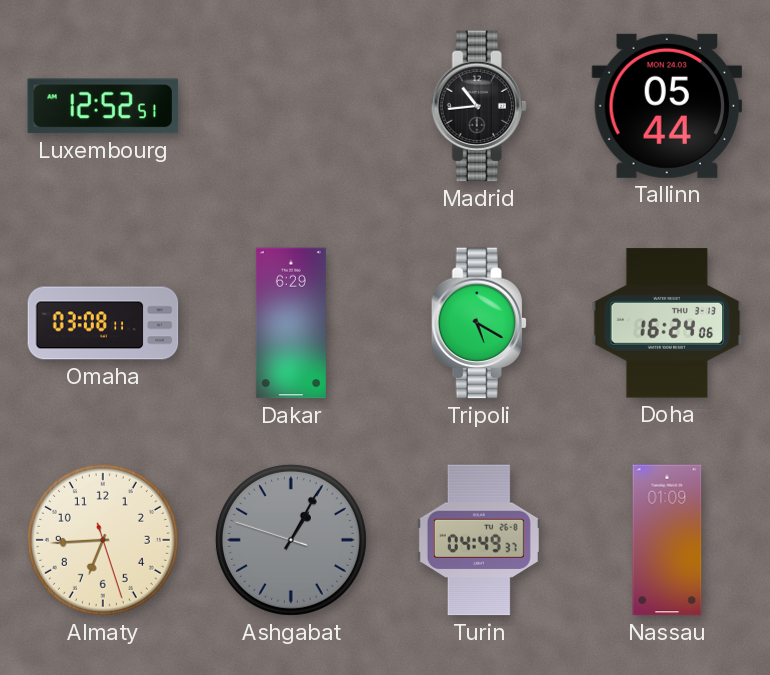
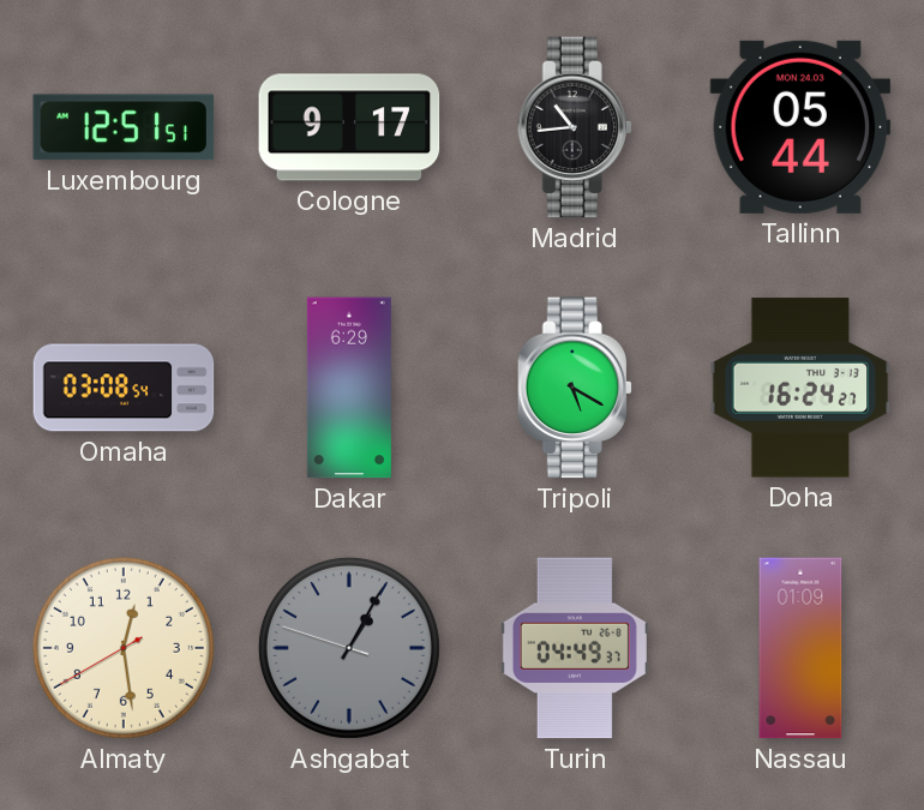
Luxembourg: 12:52 -> 12:51 (124, 127)
Cologne: none -> 9:17 (349, 127)
Omaha: 03:08:11 -> 03:08:54 (124, 388)
Doha: 16:24:06 -> 16:24:27 (800, 388)
Almaty: 6:44 -> 12:28 (124, 648)
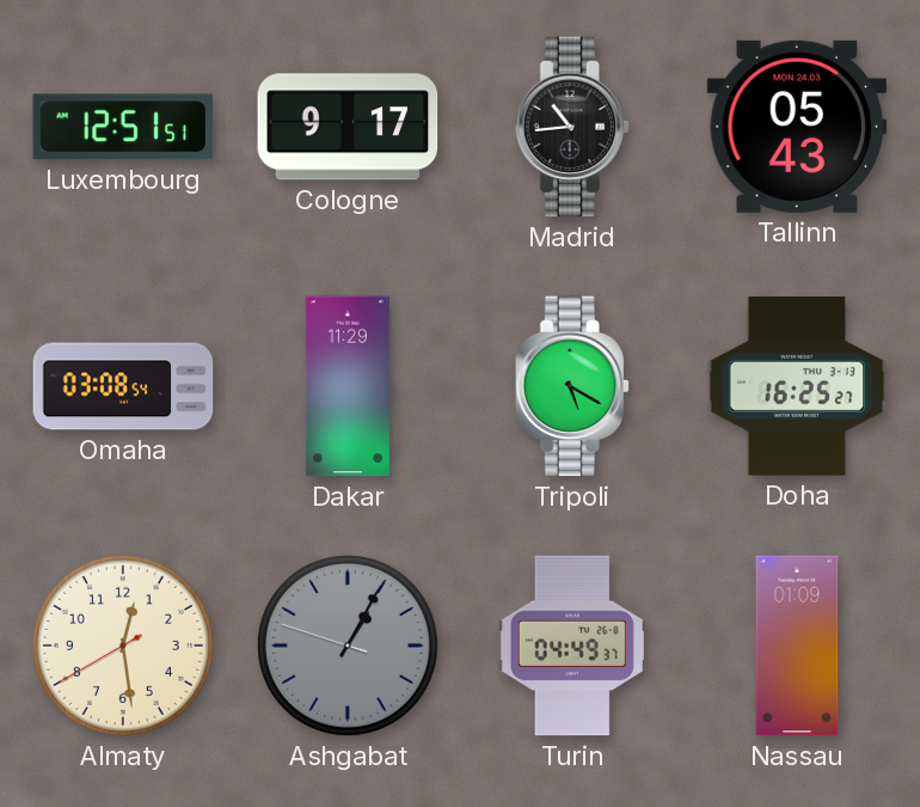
Tallinn: 05:44 -> 05:43 (797, 127)
Dakar: 6:29 -> 11:29 (348, 386)
Doha: 16:24 -> 16:25 (797, 386)
